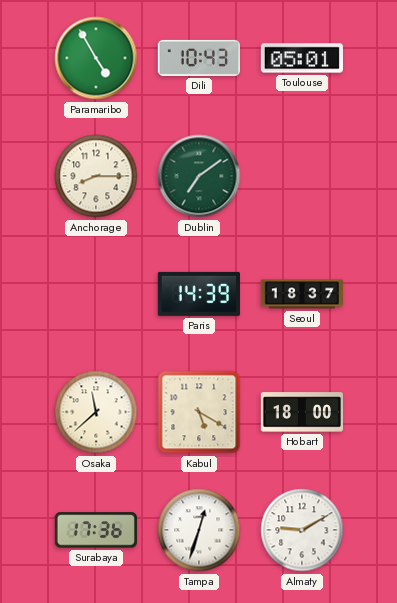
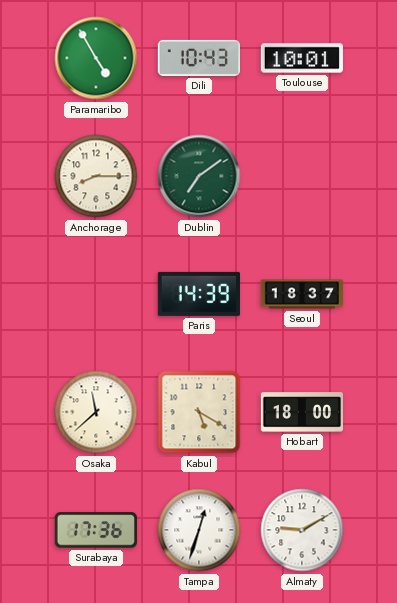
Toulouse: 05:01 -> 10:01 (301, 58)
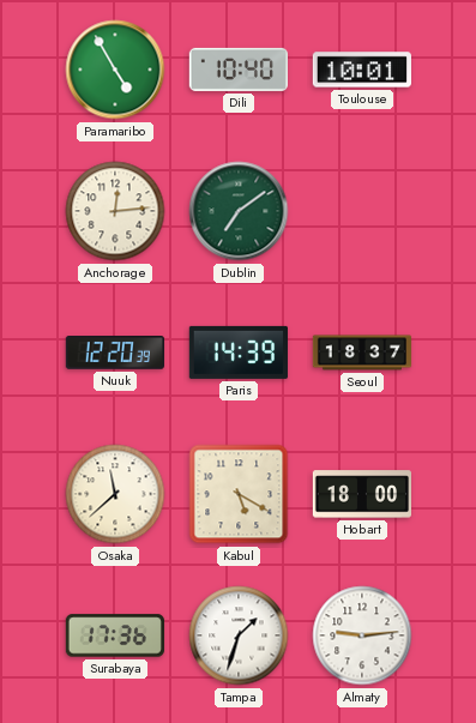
Dili: 10:43 -> 10:40 (237, 70)
Anchorage: 8:15 -> 12:14 (115, 211)
Nuuk: none -> 12:20 (115, 354)
Tampa: 12:33 -> 1:33 (239, 635)
Almaty: 9:10 -> 9:14 (362, 635)
